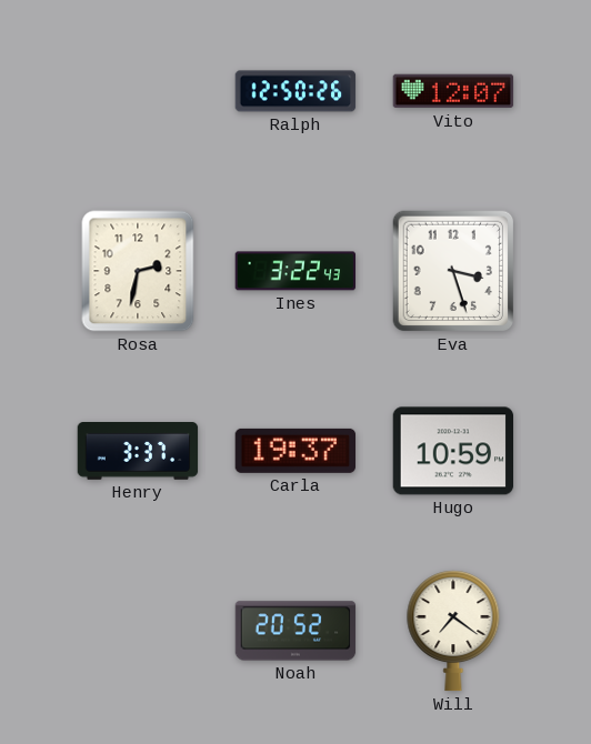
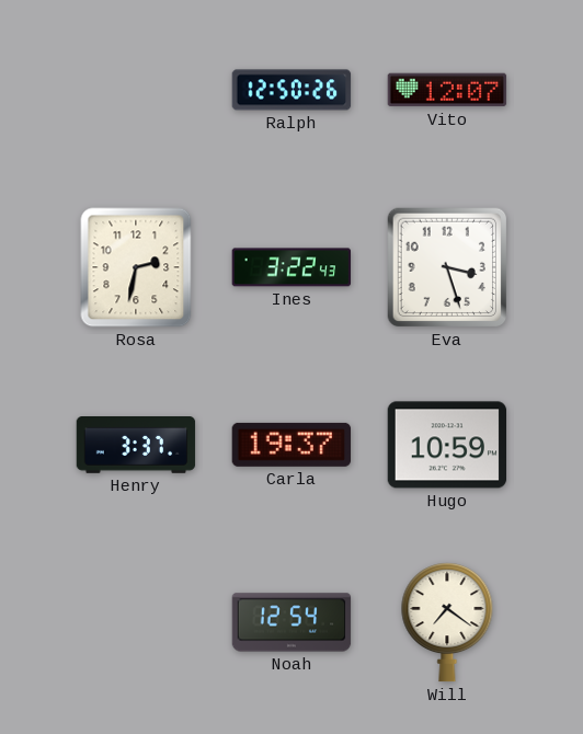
Noah: 20:52 -> 12:54 (291, 622)
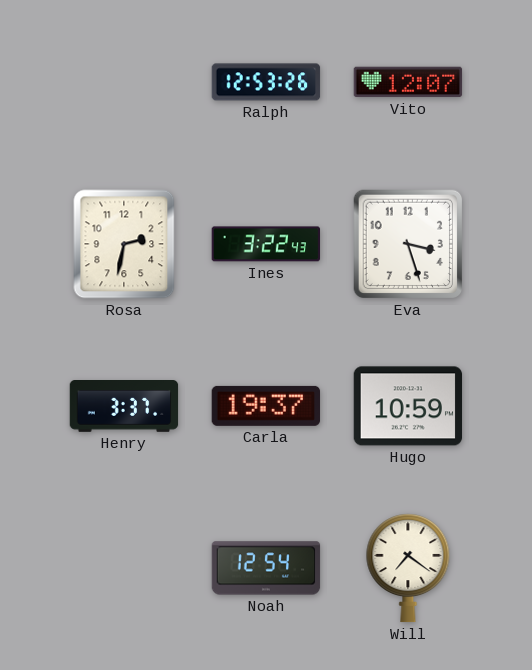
Ralph: 12:50 -> 12:53 (266, 82)
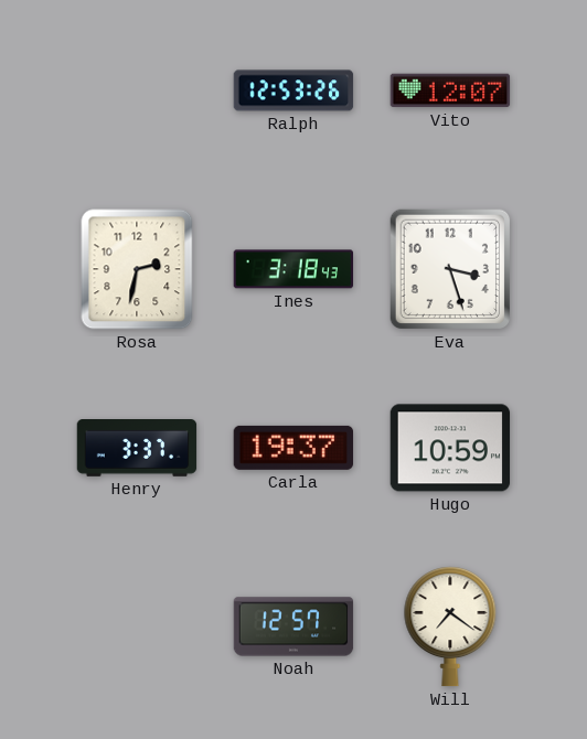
Ines: 3:22 -> 3:18 (293, 269)
Noah: 12:54 -> 12:57 (293, 626)
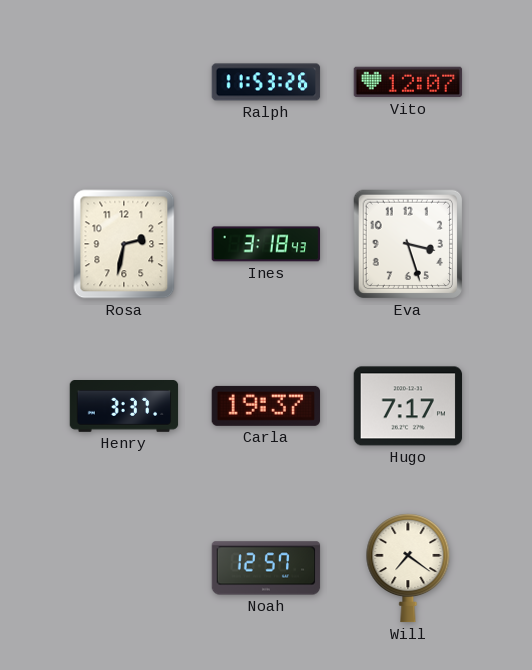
Ralph: 12:53 -> 11:53 (266, 82)
Hugo: 10:59 -> 7:17 (408, 406)
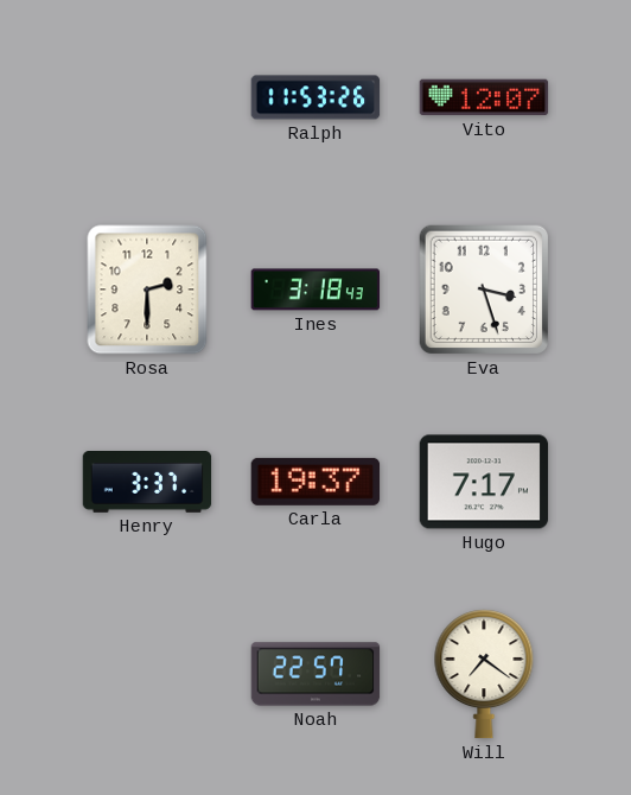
Rosa: 2:32 -> 2:30 (147, 290)
Noah: 12:57 -> 22:57 (315, 674)
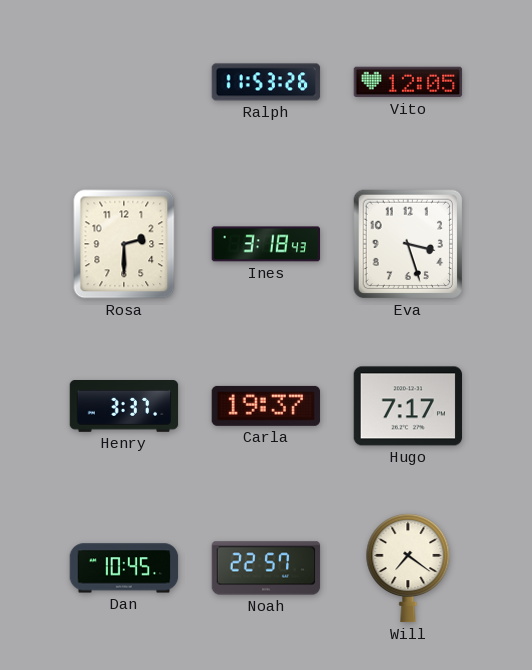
Vito: 12:07 -> 12:05 (408, 82)
Dan: none -> 10:45 (124, 568)
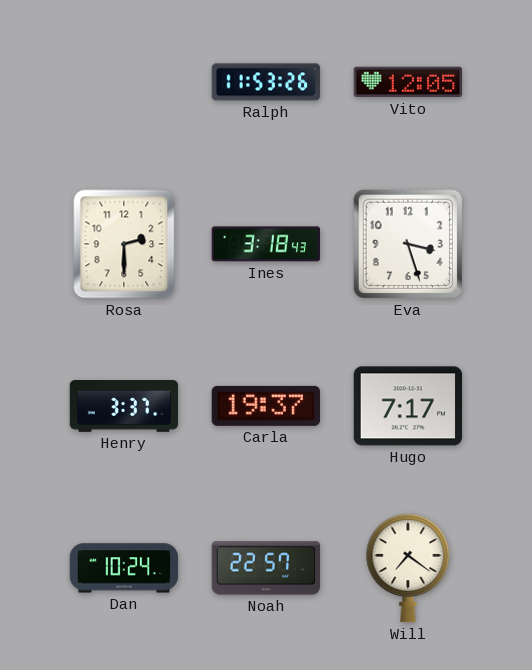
Dan: 10:45 -> 10:24 (124, 568)
